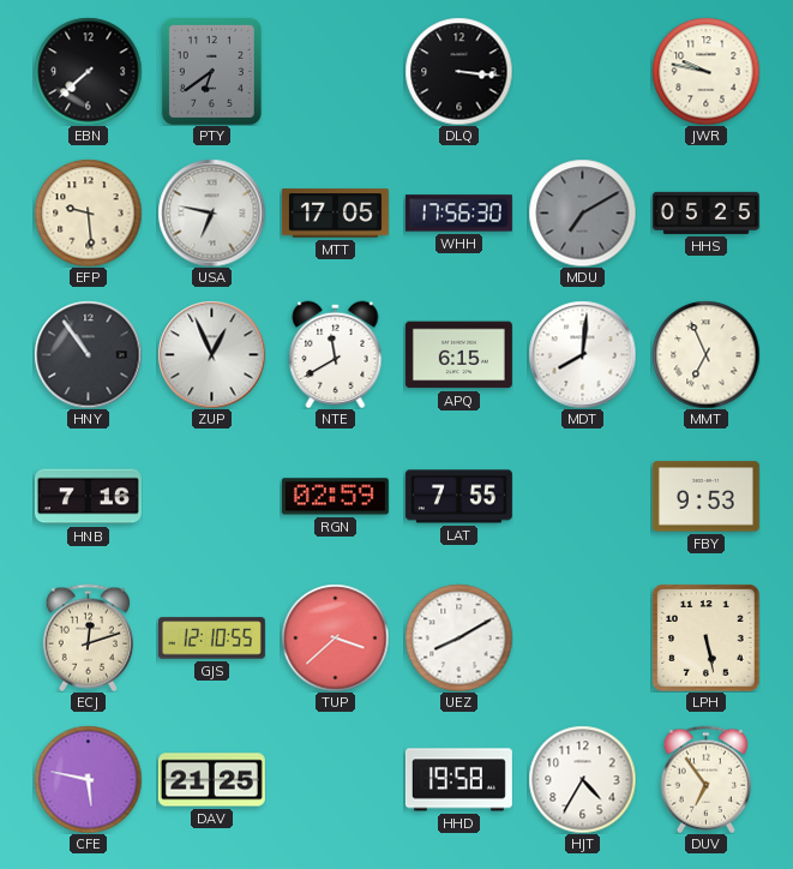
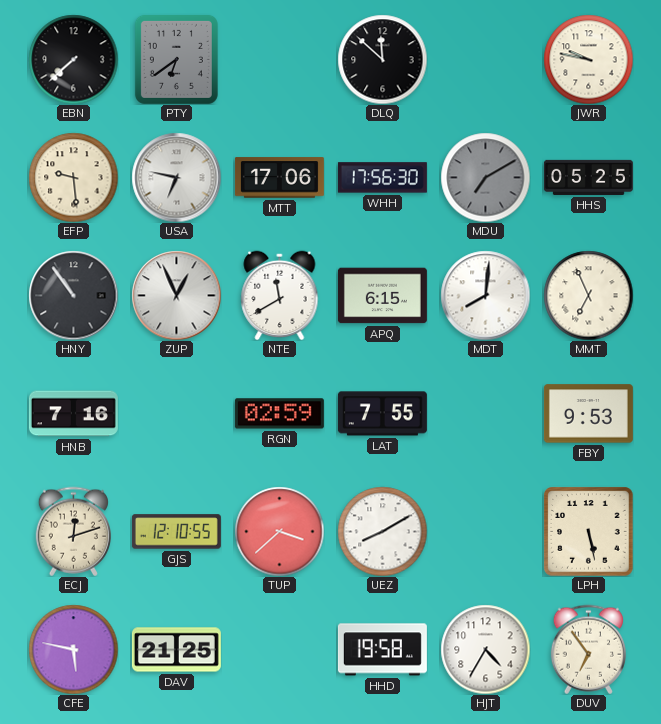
DLQ: 3:16 -> 11:52 (382, 59)
MTT: 17:05 -> 17:06 (279, 178)
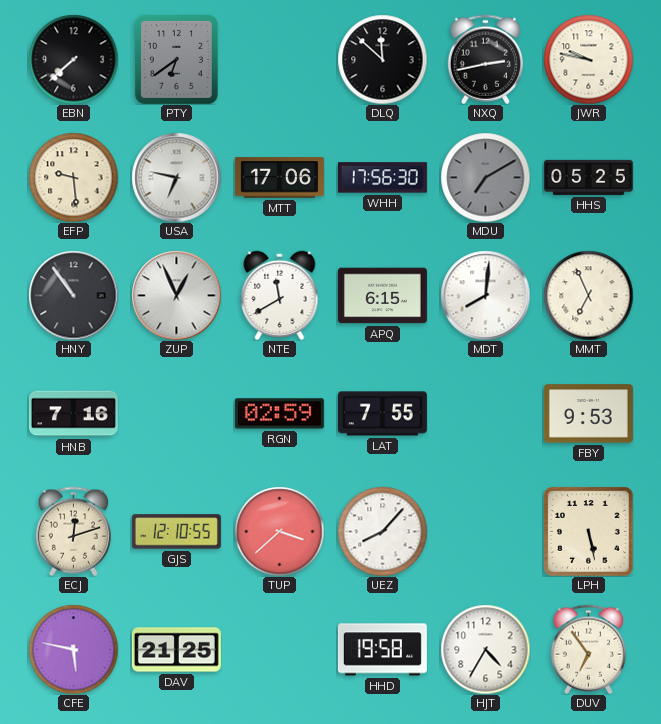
NXQ: none -> 2:43 (485, 59)
UEZ: 8:10 -> 8:07 (382, 531)
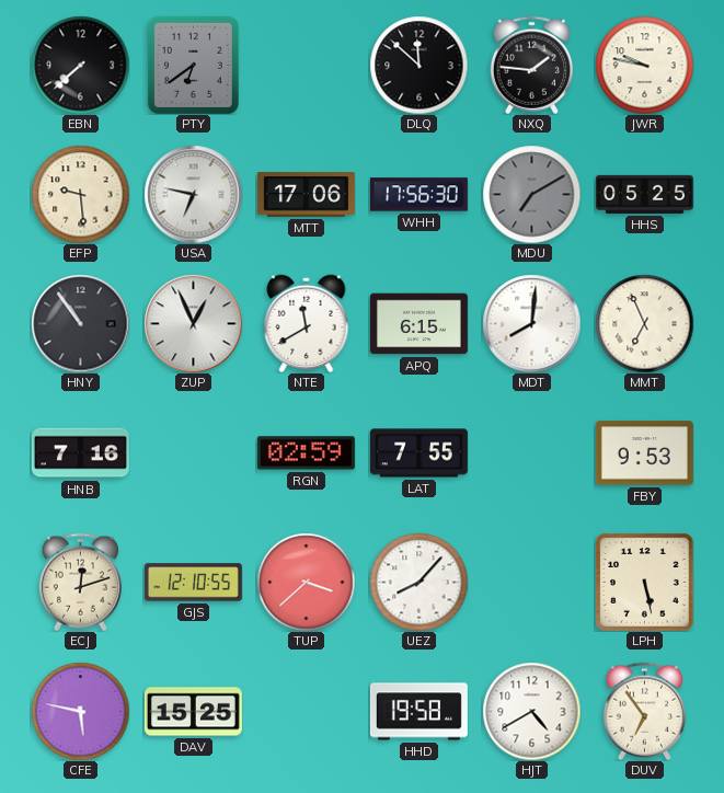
NXQ: 2:43 -> 1:46 (531, 65)
DAV: 21:25 -> 15:25 (193, 712)
HJT: 4:35 -> 4:40 (531, 711)
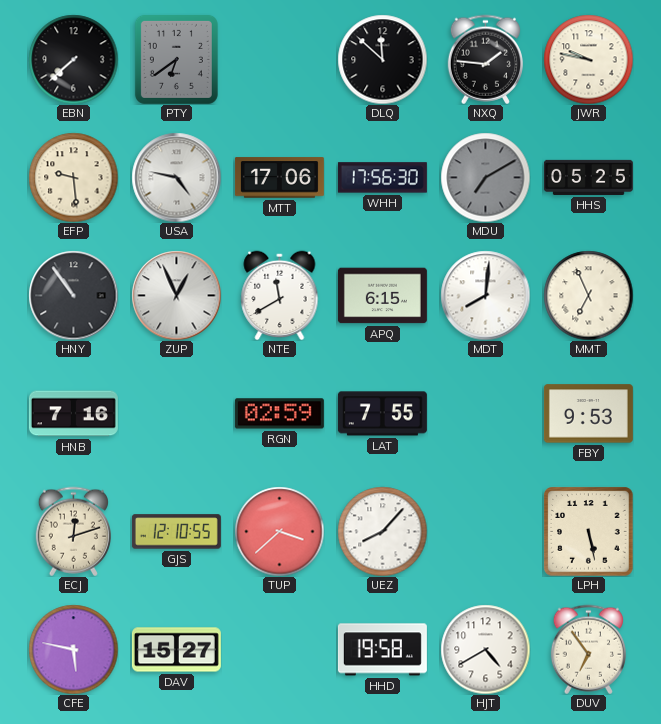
USA: 6:47 -> 4:47 (176, 177)
DAV: 15:25 -> 15:27 (176, 650)
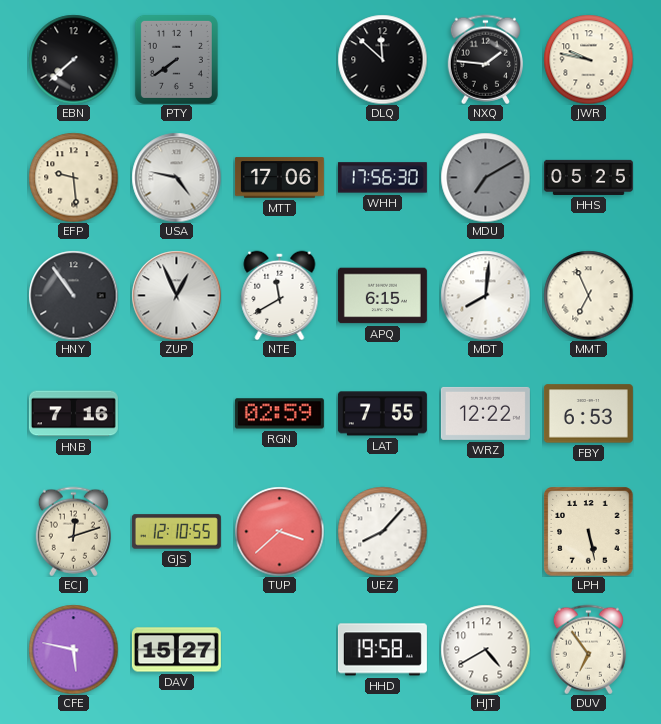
PTY: 6:39 -> 7:39 (176, 59)
WRZ: none -> 12:22 (485, 413)
FBY: 9:53 -> 6:53 (588, 414)
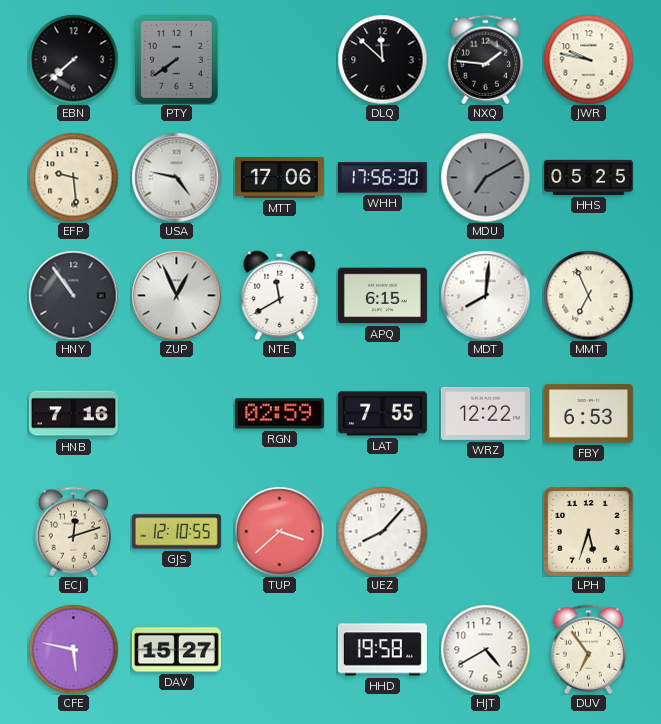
LPH: 5:28 -> 5:33 (588, 531)
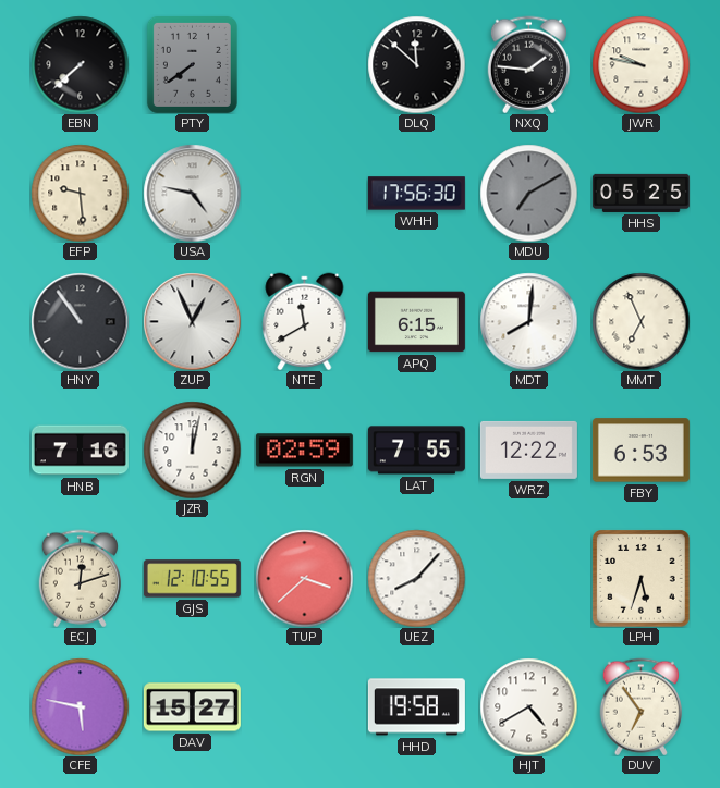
MTT: 17:06 -> none (279, 178)
JZR: none -> 12:02 (192, 450)
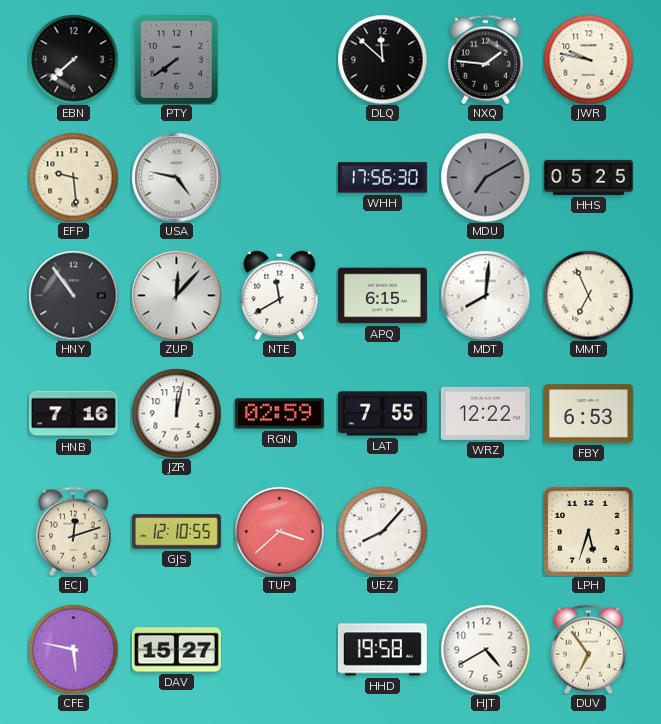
ZUP: 12:56 -> 12:07 (176, 295)
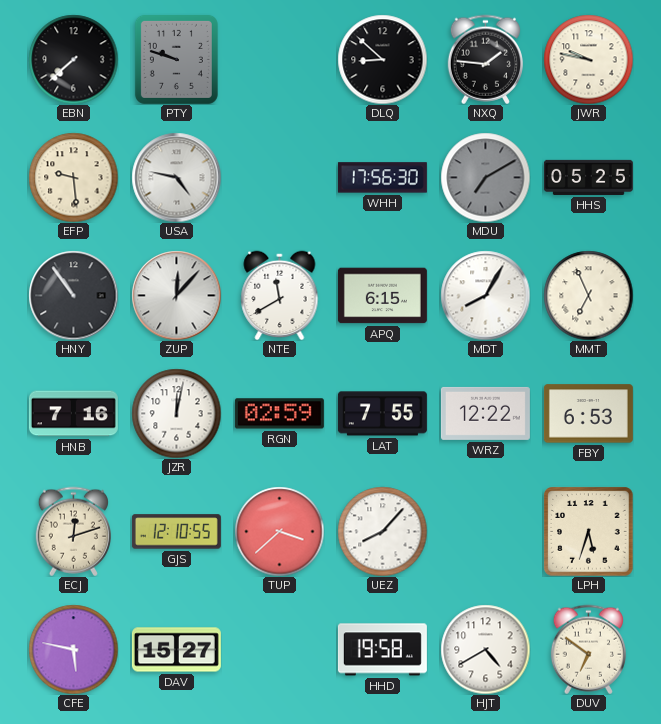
PTY: 7:39 -> 9:48 (176, 59)
DLQ: 11:52 -> 8:52 (382, 59)
MDT: 8:01 -> 8:05 (485, 295)
DUV: 6:54 -> 6:51 (588, 649)
